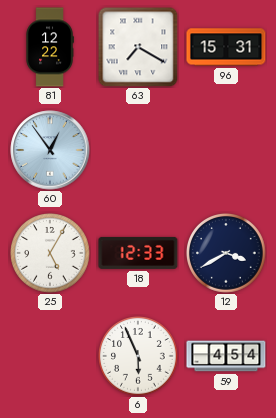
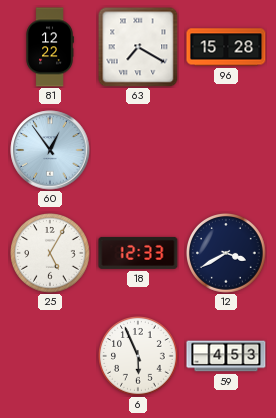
96: 15:31 -> 15:28 (226, 47)
59: 4:54 -> 4:53 (226, 356)
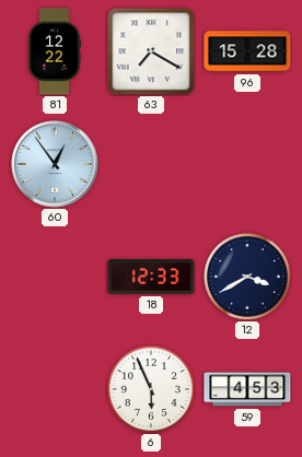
25: 5:05 -> none (51, 254)
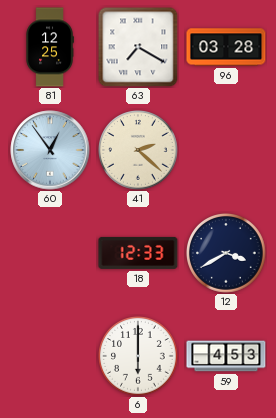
81: 12:22 -> 12:25 (50, 47)
96: 15:28 -> 03:28 (226, 47)
41: none -> 2:22 (139, 151)
6: 5:56 -> 6:00 (139, 357)
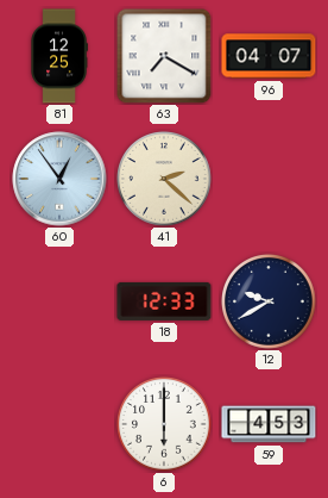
96: 03:28 -> 04:07 (269, 56)
12: 3:40 -> 9:40 (270, 303)
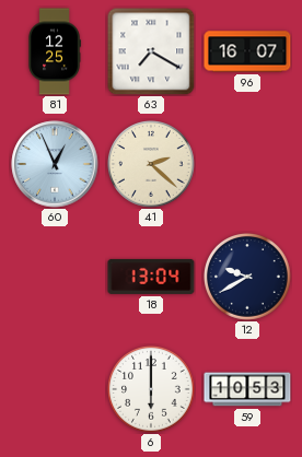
96: 04:07 -> 16:07 (247, 51)
60: 12:54 -> 12:56 (55, 164)
18: 12:33 -> 13:04 (151, 277)
59: 4:53 -> 10:53 (247, 389)
